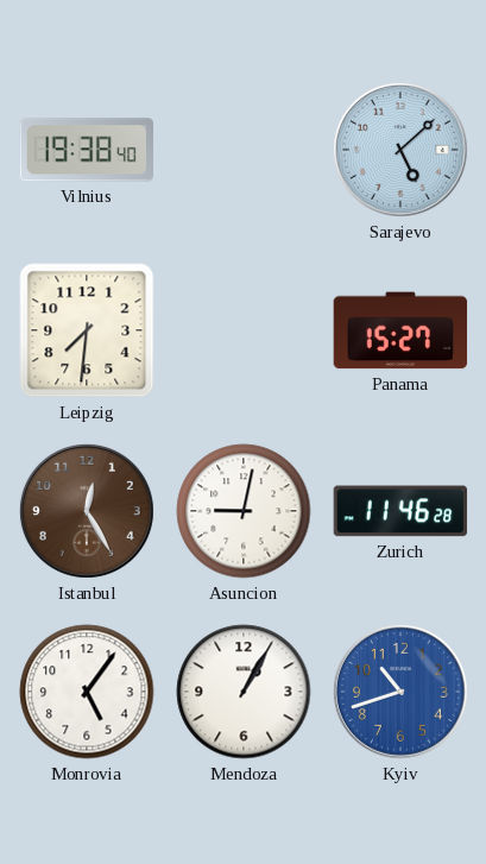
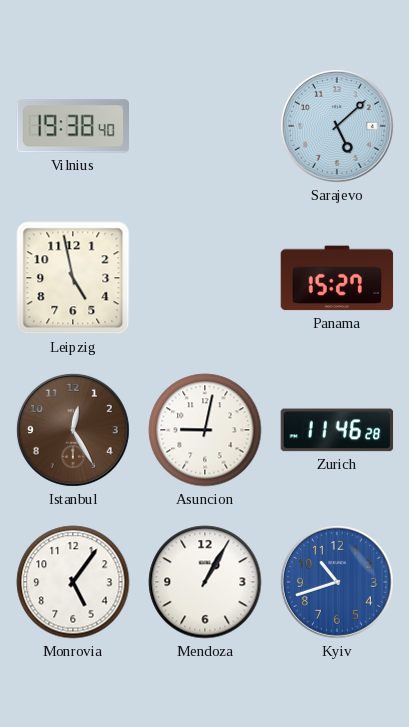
Leipzig: 7:31 -> 4:58 (73, 278)
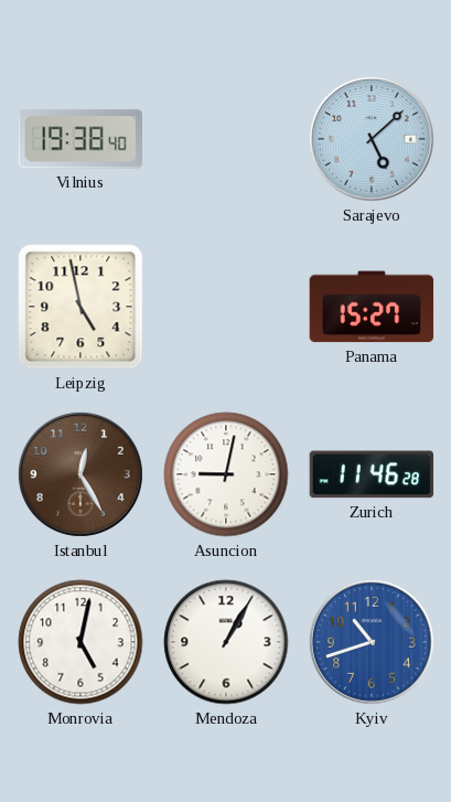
Monrovia: 5:06 -> 5:02 (80, 642)
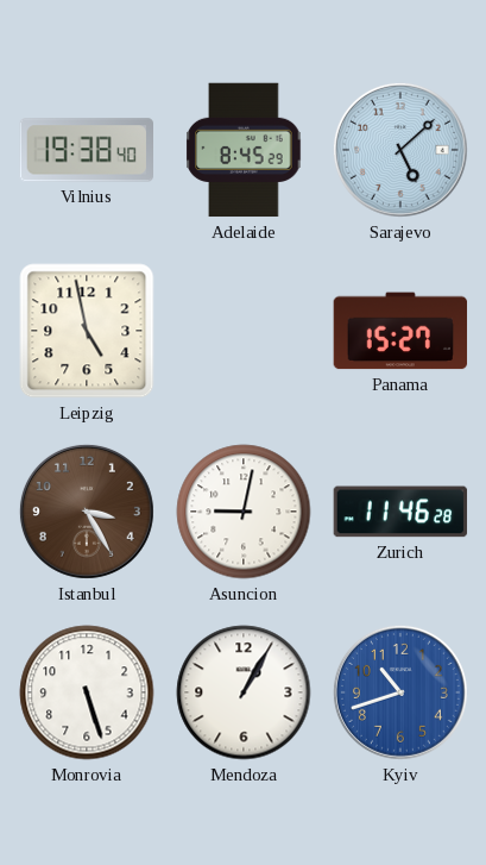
Adelaide: none -> 8:45 (244, 150)
Istanbul: 12:25 -> 3:25 (87, 512)
Monrovia: 5:02 -> 5:27 (87, 692)
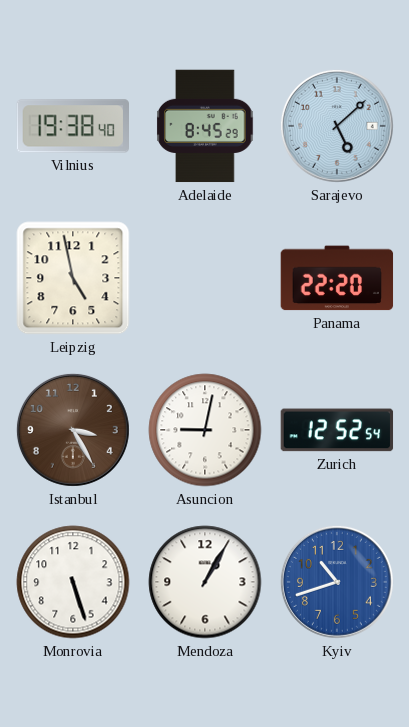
Panama: 15:27 -> 22:20 (337, 278)
Zurich: 11:46 -> 12:52 (337, 430)
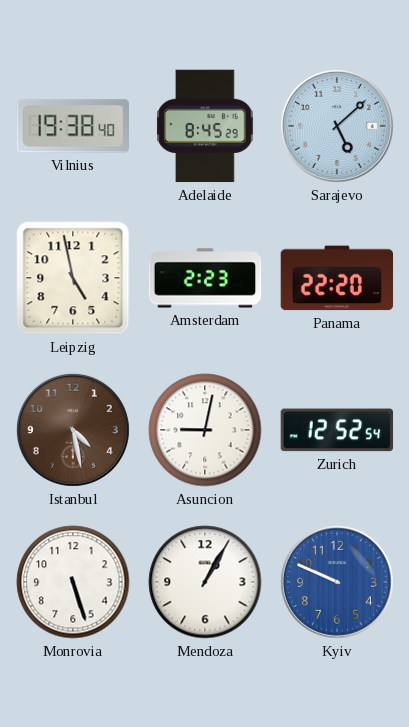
Amsterdam: none -> 2:23 (205, 278)
Istanbul: 3:25 -> 4:28 (73, 430)
Kyiv: 10:42 -> 9:49 (337, 582)
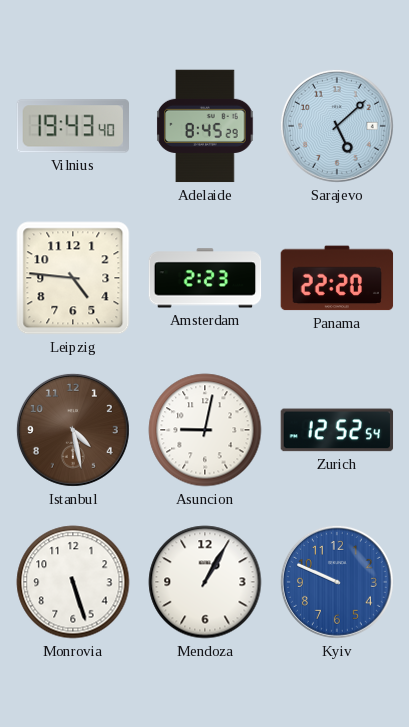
Vilnius: 19:38 -> 19:43 (72, 126)
Leipzig: 4:58 -> 4:46 (73, 278)
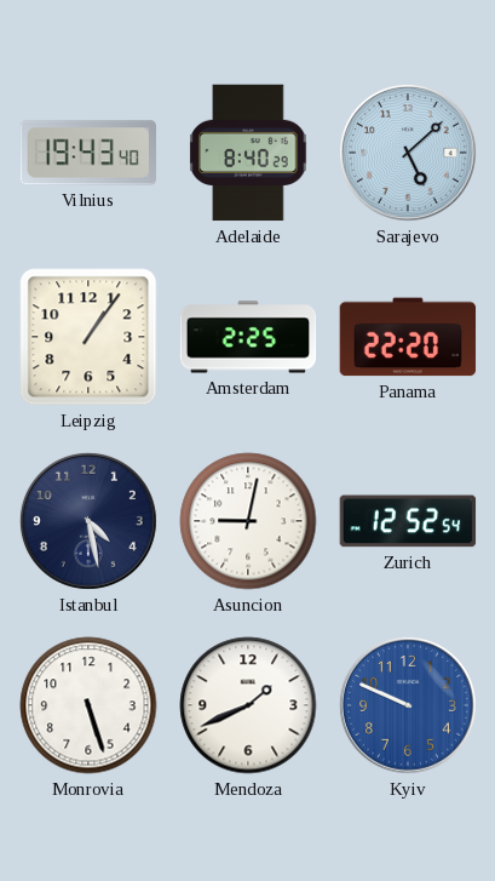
Adelaide: 8:45 -> 8:40 (248, 153)
Leipzig: 4:46 -> 1:06 (88, 337)
Amsterdam: 2:23 -> 2:25 (248, 337)
Istanbul dial: brown -> navy (88, 521)
Mendoza: 1:05 -> 1:41 (248, 705)
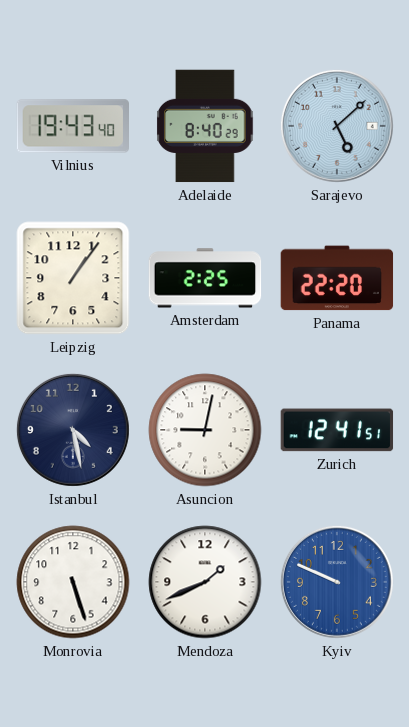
Zurich: 12:52 -> 12:41 (337, 430)
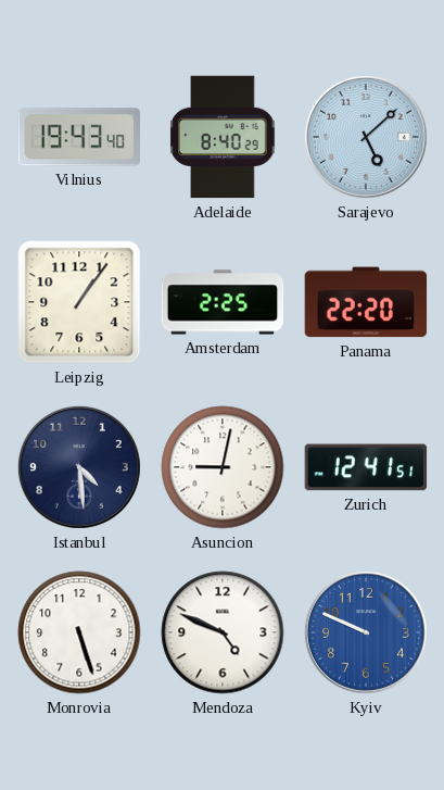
Istanbul: 4:28 -> 4:29 (79, 467)
Mendoza: 1:41 -> 4:49 (223, 632)
